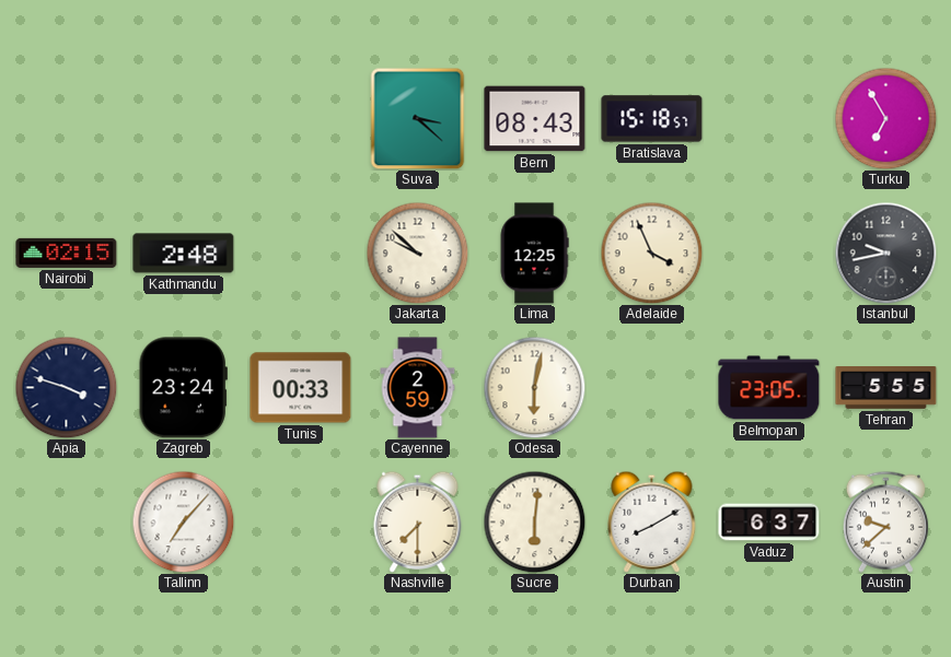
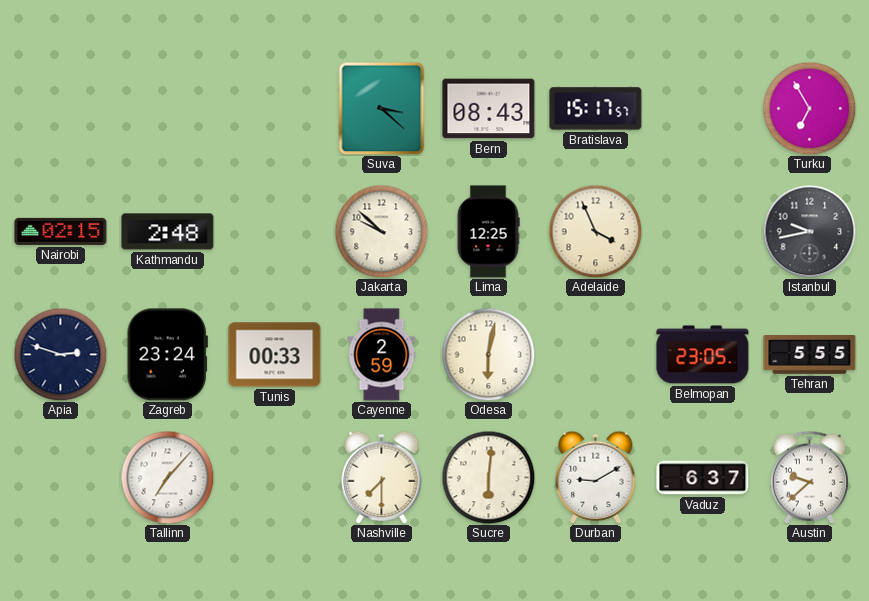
Bratislava: 15:18 -> 15:17 (596, 109)
Apia: 3:48 -> 2:48 (60, 354)
Durban: 8:10 -> 9:10 (596, 477)
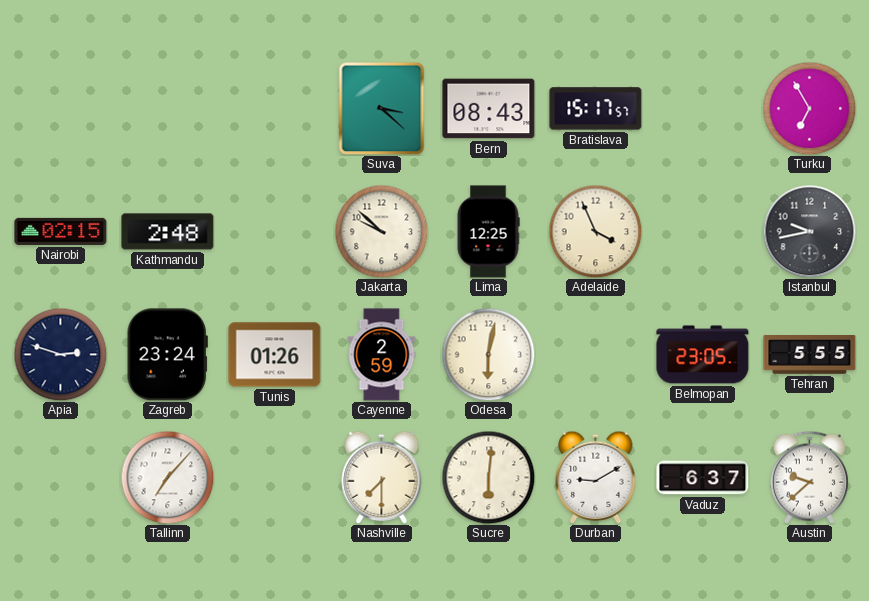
Tunis: 00:33 -> 01:26 (275, 355)
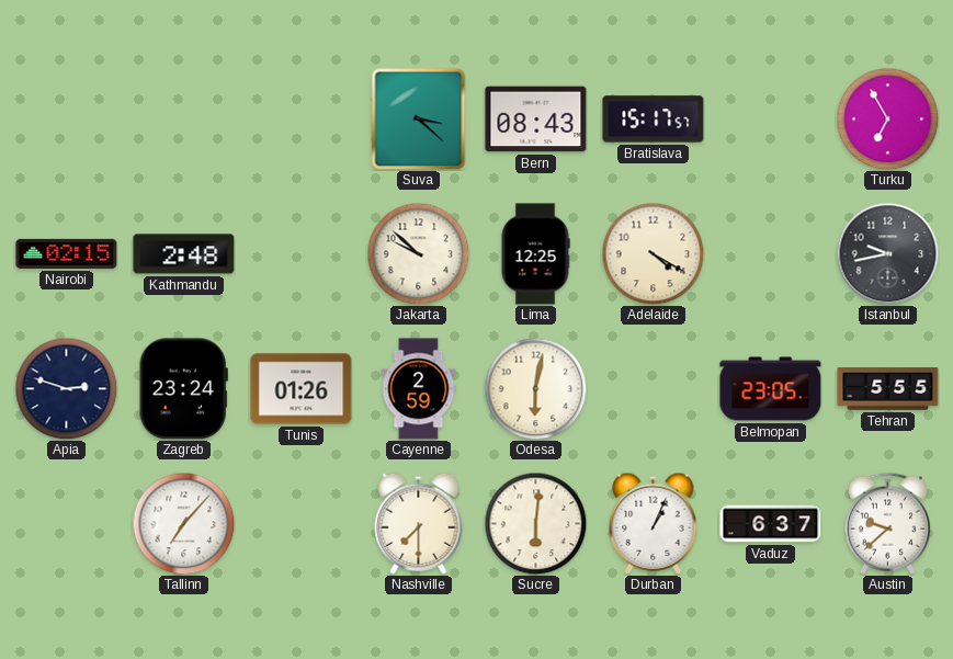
Adelaide: 3:56 -> 4:20 (653, 253)
Durban: 9:10 -> 1:04 (654, 523)
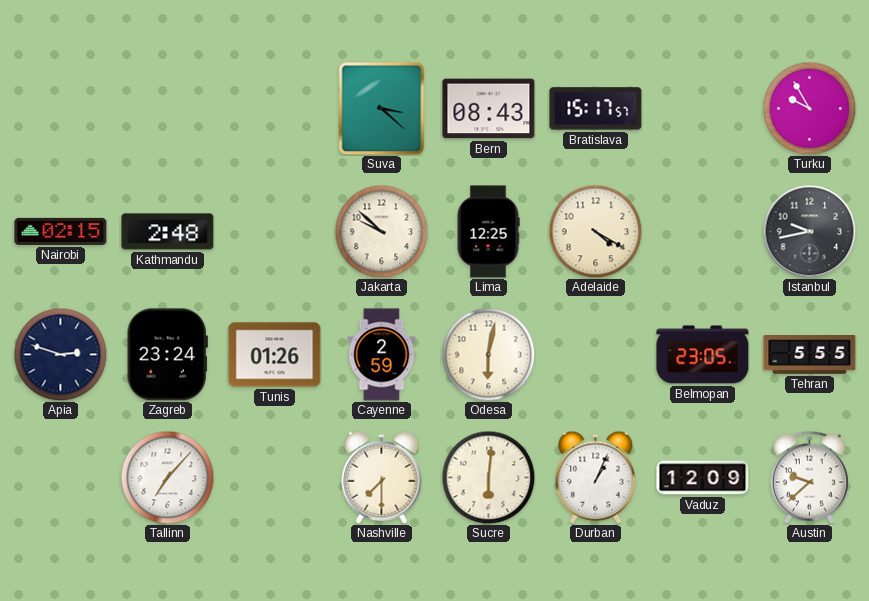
Turku: 6:55 -> 9:55 (809, 108)
Vaduz: 6:37 -> 12:09 (703, 478)
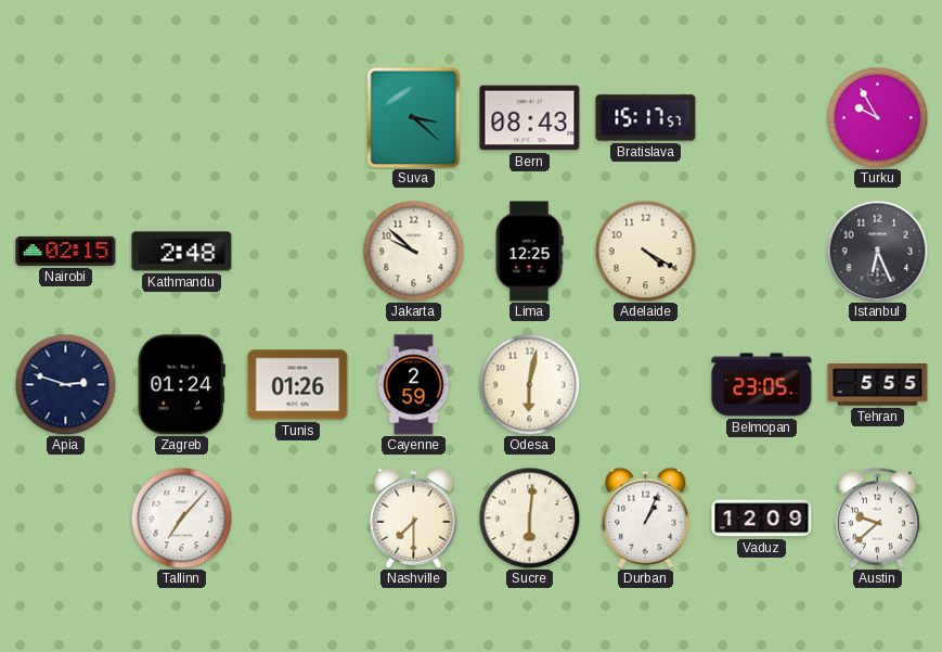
Istanbul: 9:43 -> 6:26 (877, 251)
Zagreb: 23:24 -> 01:24 (181, 385)
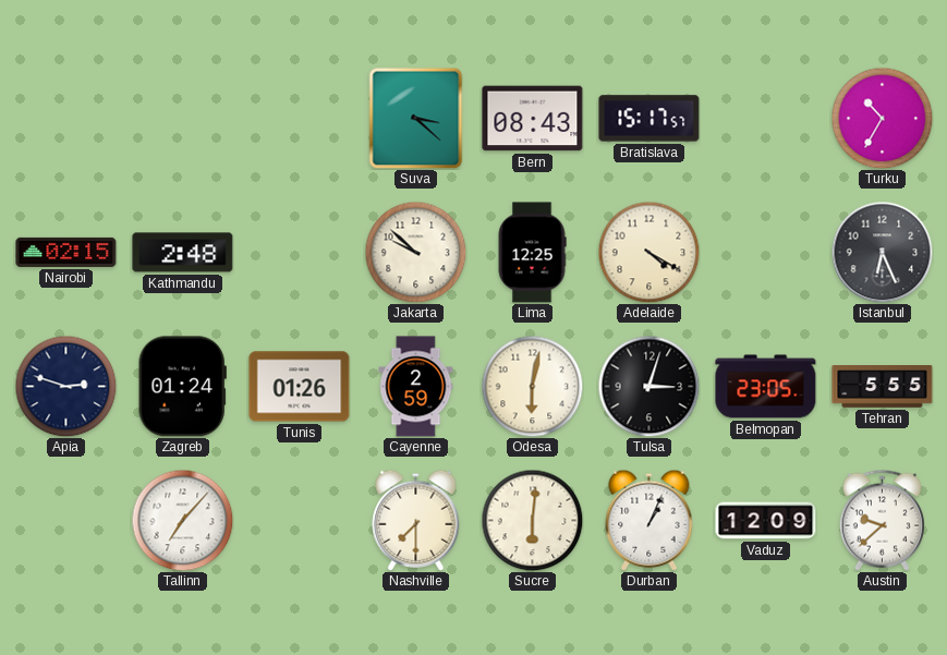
Turku: 9:55 -> 10:35 (882, 118)
Tulsa: none -> 3:03 (648, 386)
